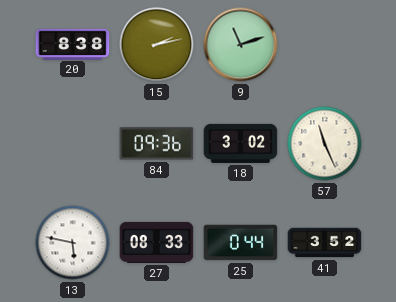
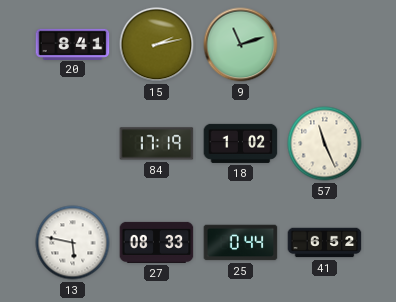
20: 8:38 -> 8:41 (73, 44)
84: 09:36 -> 17:19 (157, 144)
18: 3:02 -> 1:02 (241, 143)
41: 3:52 -> 6:52 (325, 243)
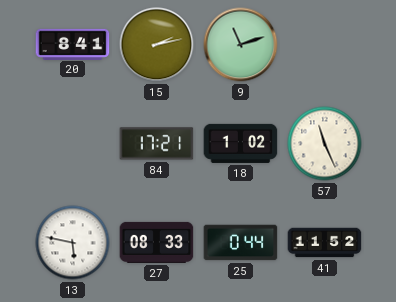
84: 17:19 -> 17:21 (157, 144)
41: 6:52 -> 11:52 (325, 243)
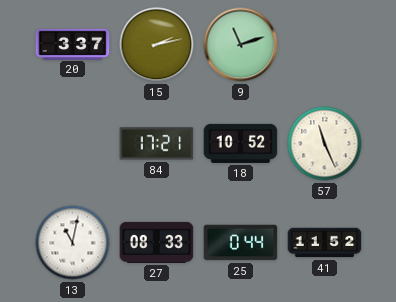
20: 8:41 -> 3:37 (73, 44)
18: 1:02 -> 10:52 (241, 143)
13: 5:47 -> 11:02 (73, 243)
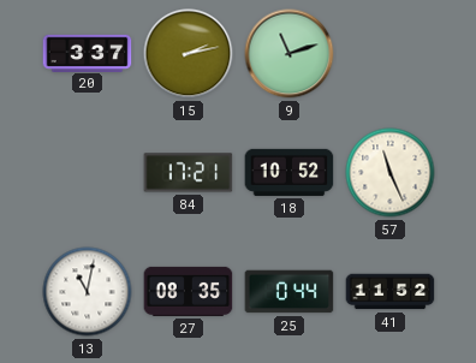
27: 08:33 -> 08:35 (189, 291)
